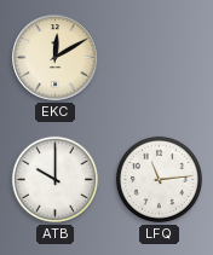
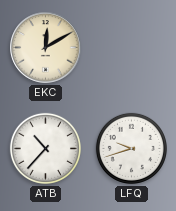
ATB: 10:00 -> 10:37 (45, 148)
LFQ: 11:14 -> 9:42 (131, 148)
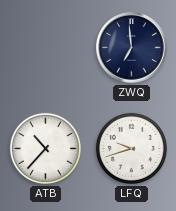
EKC: 12:10 -> none (46, 48)
ZWQ: none -> 6:59 (132, 48)
